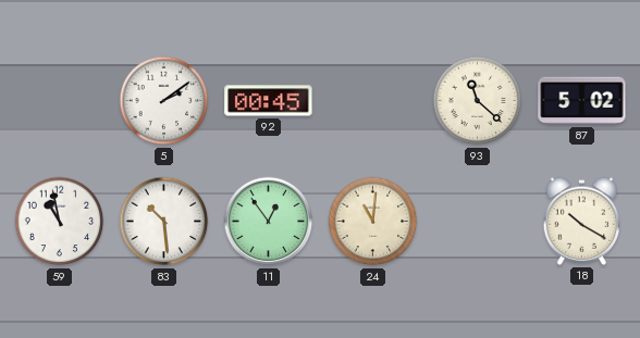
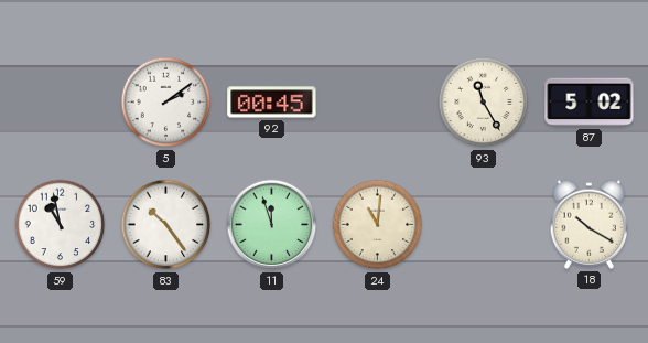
93: 11:22 -> 11:25 (484, 103)
83: 10:29 -> 10:24 (166, 225)
11: 12:54 -> 11:57 (272, 225)
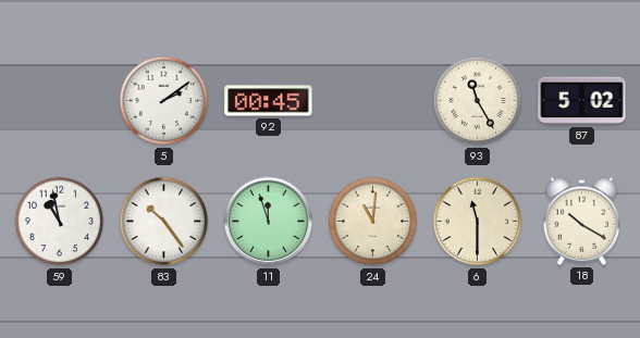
6: none -> 11:30 (478, 222)
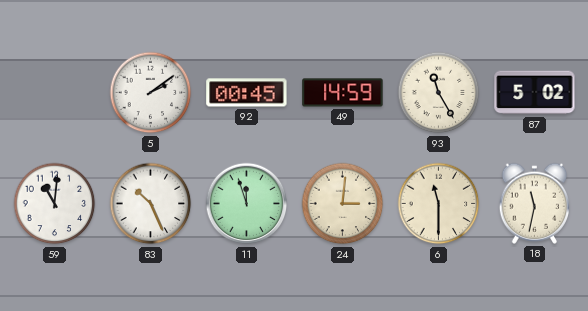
49: none -> 14:59 (343, 93)
59: 10:58 -> 11:01 (55, 204)
83: 10:24 -> 10:26 (151, 204)
24: 11:01 -> 3:01 (343, 204)
18: 10:20 -> 11:32 (535, 203)
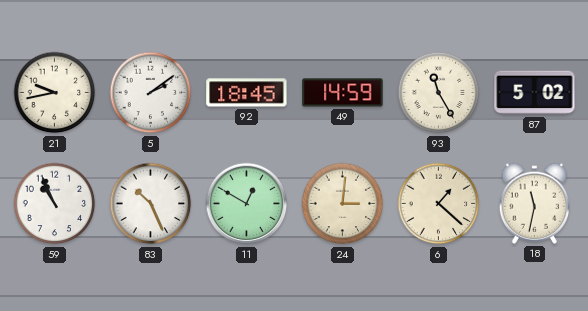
21: none -> 9:43 (55, 93)
92: 00:45 -> 18:45 (247, 93)
59: 11:01 -> 10:56 (55, 204)
11: 11:57 -> 12:50 (247, 204)
6: 11:30 -> 1:22 (439, 204)
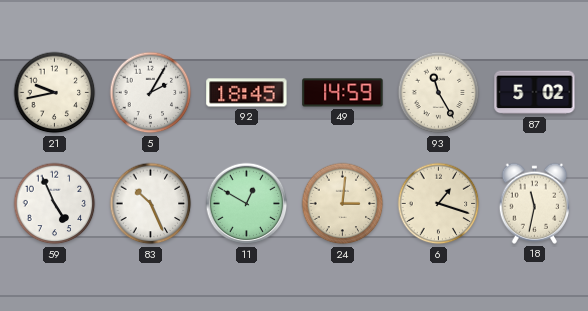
5: 2:09 -> 2:05 (151, 93)
59: 10:56 -> 4:56 (55, 204)
6: 1:22 -> 1:18 (439, 204)
